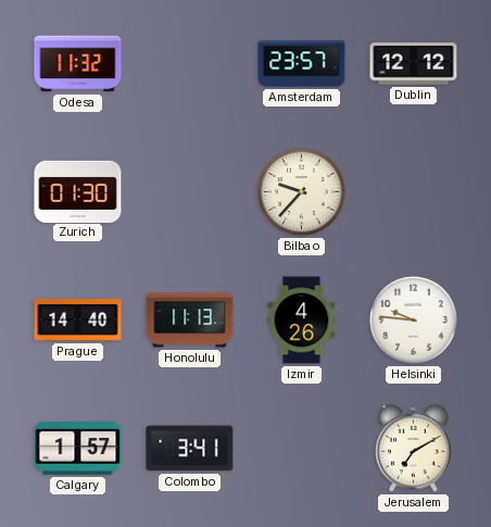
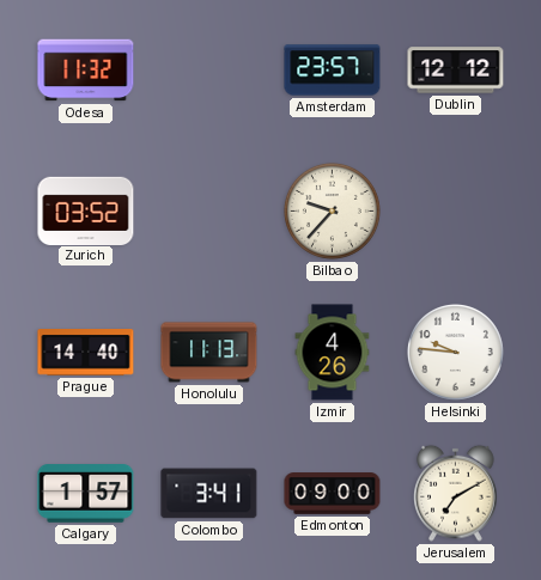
Zurich: 01:30 -> 03:52 (86, 210)
Edmonton: none -> 09:00 (333, 494)
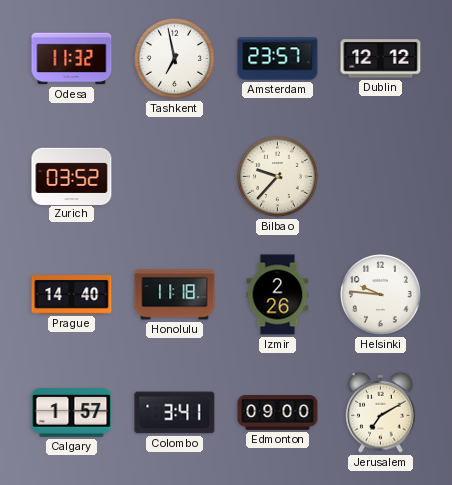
Tashkent: none -> 6:58 (174, 58)
Honolulu: 11:13 -> 11:18 (175, 295)
Izmir: 4:26 -> 2:26 (278, 295)
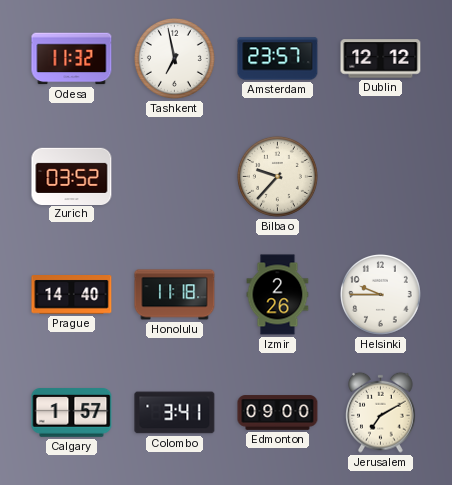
Helsinki: 9:46 -> 9:45 (380, 294)
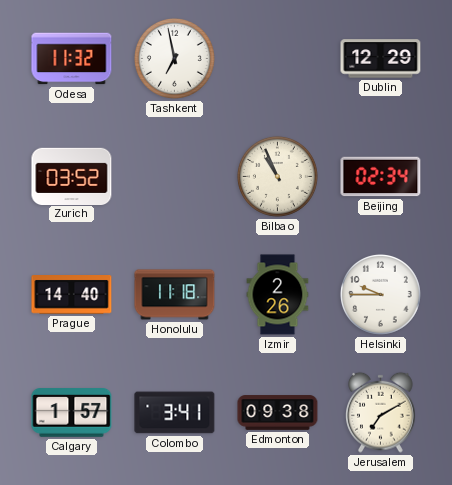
Amsterdam: 23:57 -> none (278, 59)
Dublin: 12:12 -> 12:29 (381, 59)
Bilbao: 9:37 -> 10:56 (277, 176)
Beijing: none -> 02:34 (381, 177)
Edmonton: 09:00 -> 09:38 (278, 413)
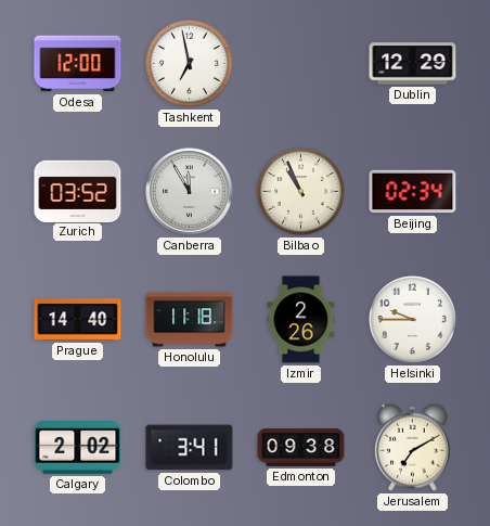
Odesa: 11:32 -> 12:00 (78, 64)
Canberra: none -> 11:55 (190, 192)
Calgary: 1:57 -> 2:02 (78, 448)
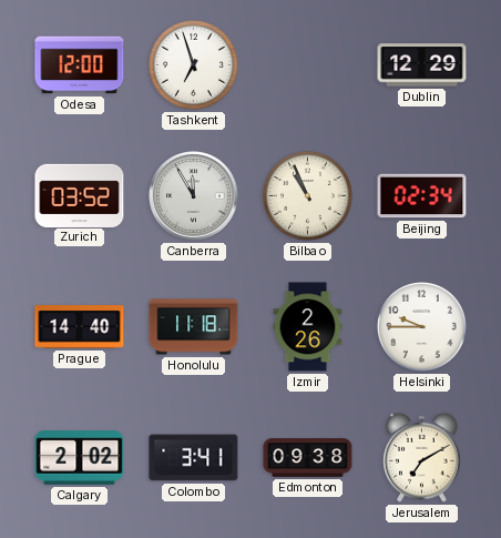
Tashkent: 6:58 -> 6:57 (193, 64)
